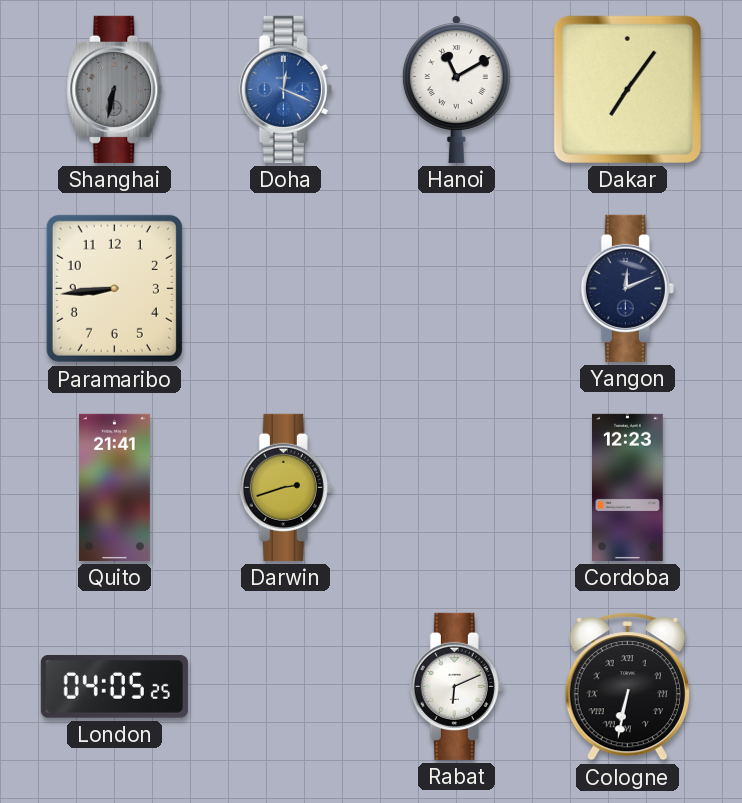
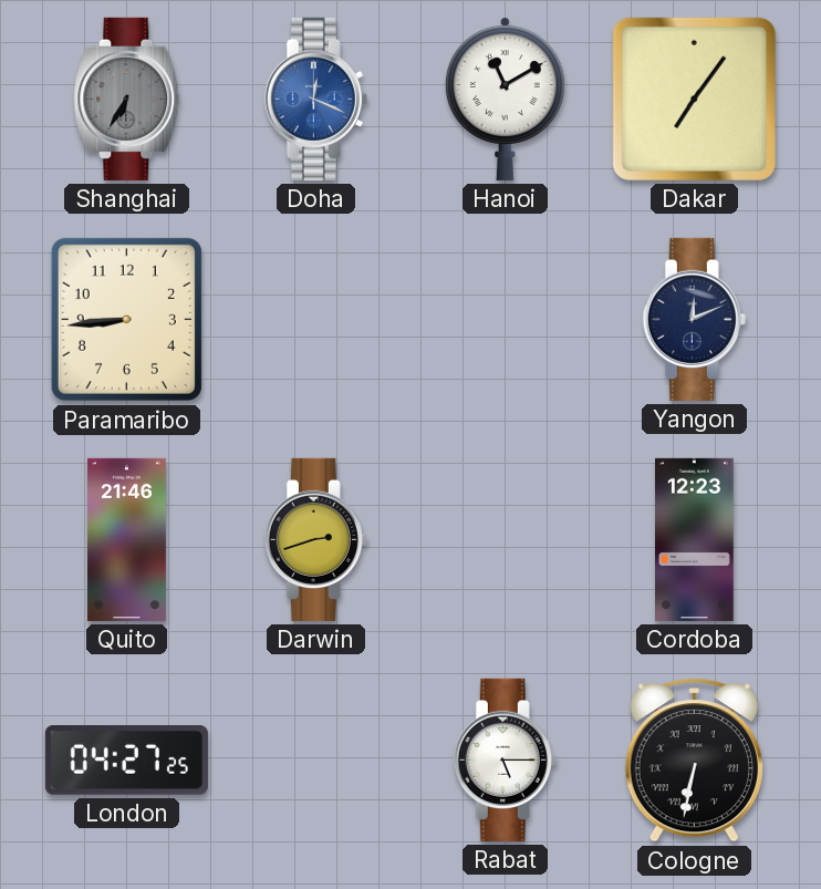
Shanghai: 6:32 -> 6:35 (127, 99)
Quito: 21:41 -> 21:46 (126, 539)
London: 04:05 -> 04:27 (126, 761)
Rabat: 6:11 -> 5:15 (505, 759)
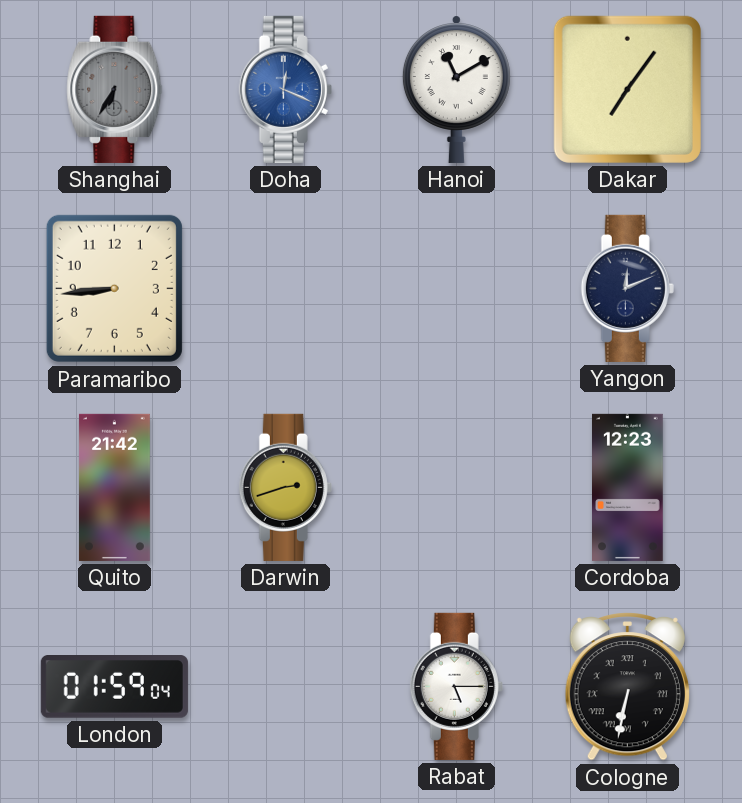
Quito: 21:46 -> 21:42 (114, 487)
London: 04:27 -> 01:59 (114, 687)
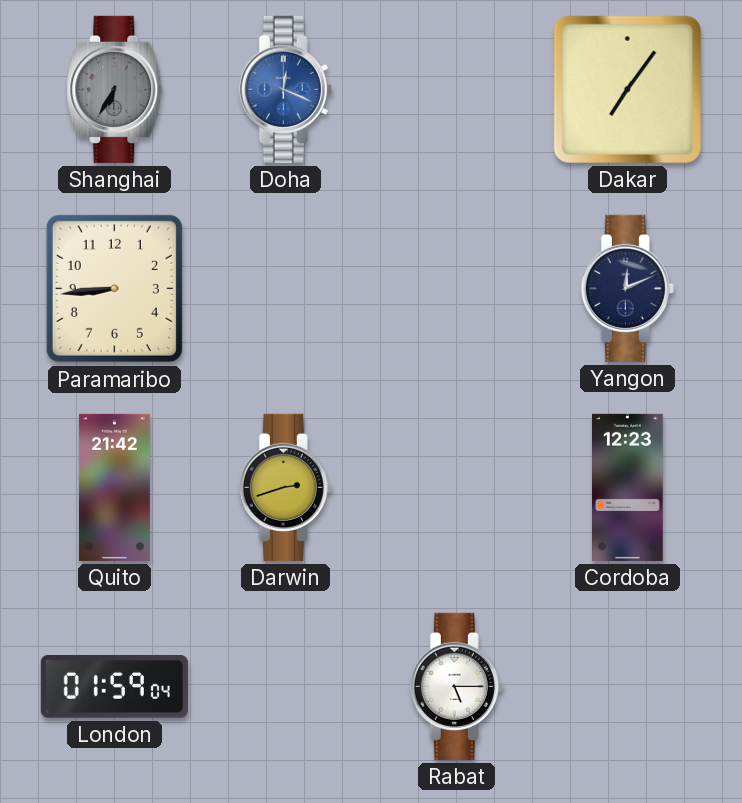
Hanoi: 11:10 -> none (456, 89)
Cologne: 6:32 -> none (627, 687)
